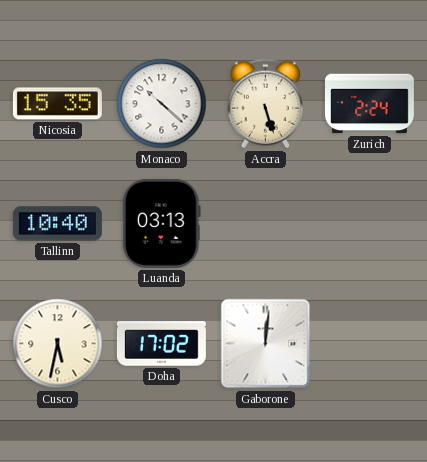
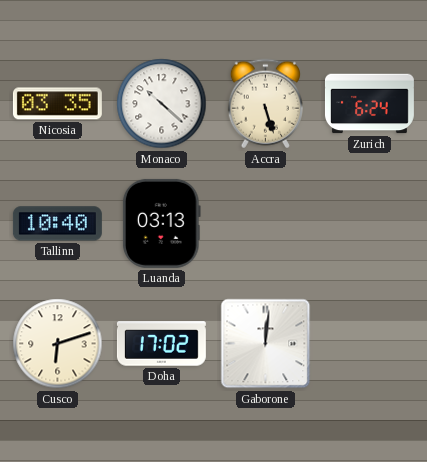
Nicosia: 15:35 -> 03:35 (57, 104)
Zurich: 2:24 -> 6:24 (369, 104)
Cusco: 5:32 -> 6:12 (58, 344)
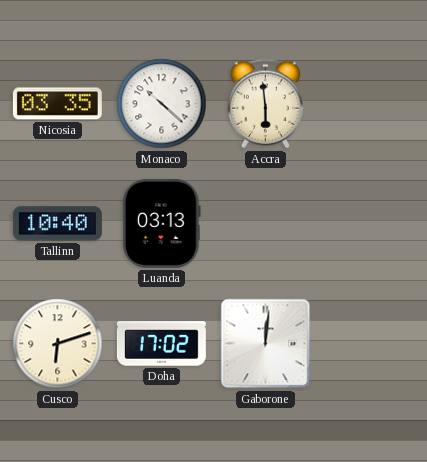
Accra: 5:27 -> 5:59 (265, 104)
Zurich: 6:24 -> none (369, 104)
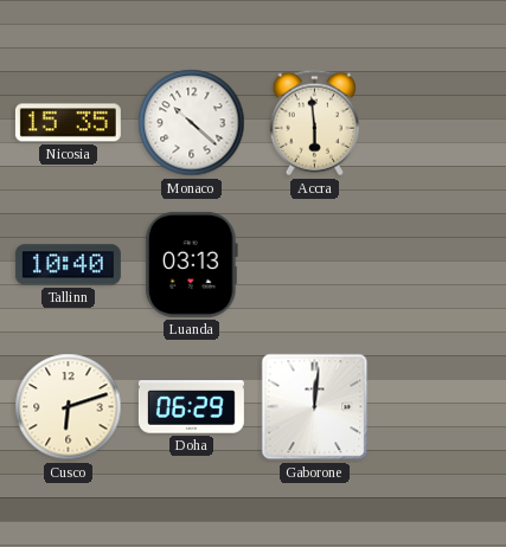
Nicosia: 03:35 -> 15:35 (68, 123)
Doha: 17:02 -> 06:29 (191, 407)
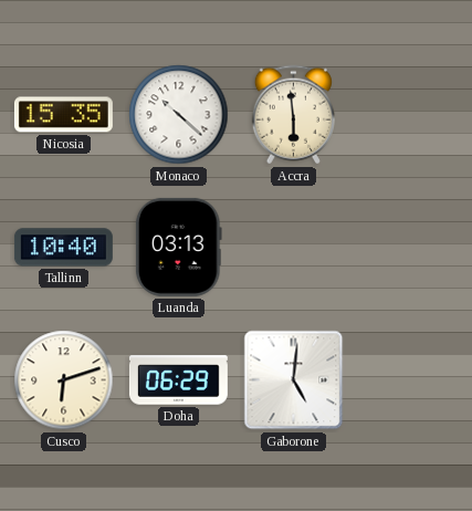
Gaborone: 12:01 -> 5:01 (294, 380)
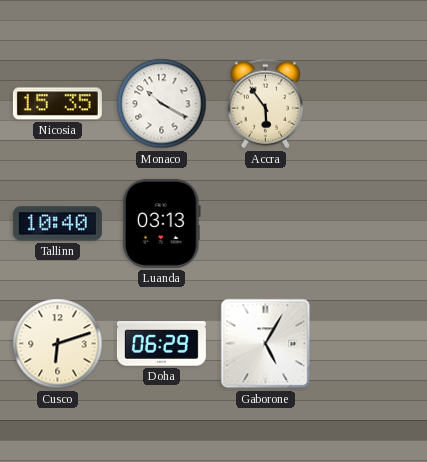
Monaco: 10:22 -> 10:20 (162, 104)
Accra: 5:59 -> 5:54 (265, 104)
Gaborone: 5:01 -> 5:05 (266, 344)
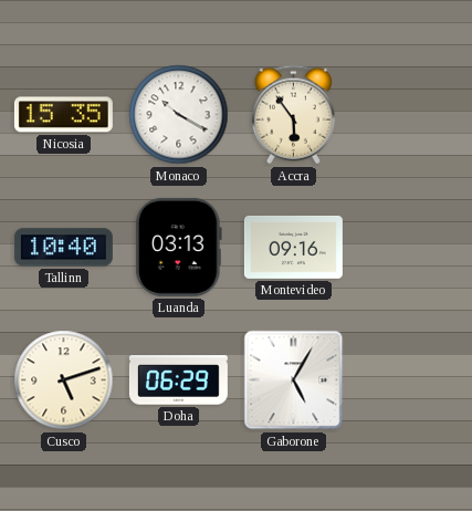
Montevideo: none -> 09:16 (293, 247)
Cusco: 6:12 -> 5:12 (64, 380)
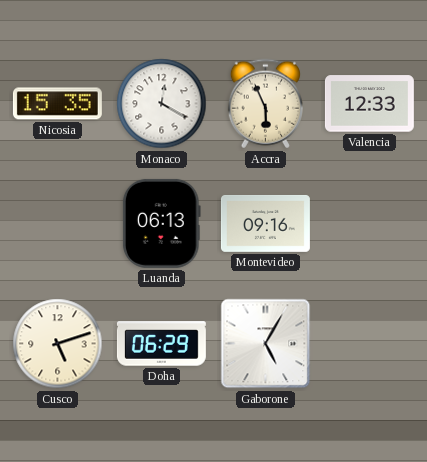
Monaco: 10:20 -> 12:20 (162, 104)
Accra: 5:54 -> 5:56 (265, 104)
Valencia: none -> 12:33 (369, 104)
Tallinn: 10:40 -> none (63, 248)
Luanda: 03:13 -> 06:13 (161, 223)
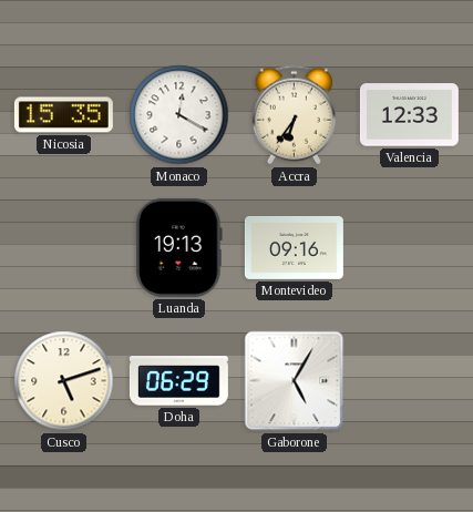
Accra: 5:56 -> 6:36 (294, 115)
Luanda: 06:13 -> 19:13 (178, 247)
